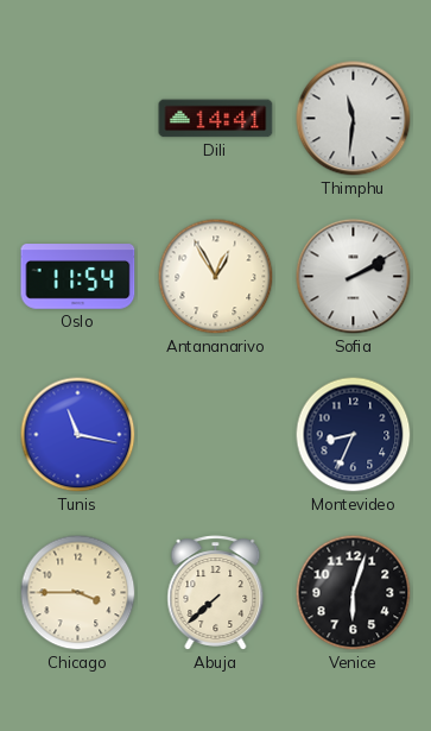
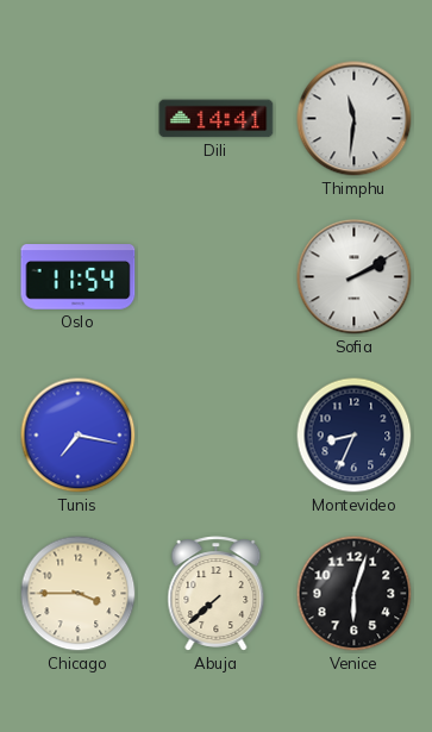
Antananarivo: 12:55 -> none (216, 277)
Tunis: 11:17 -> 7:17 (79, 436)
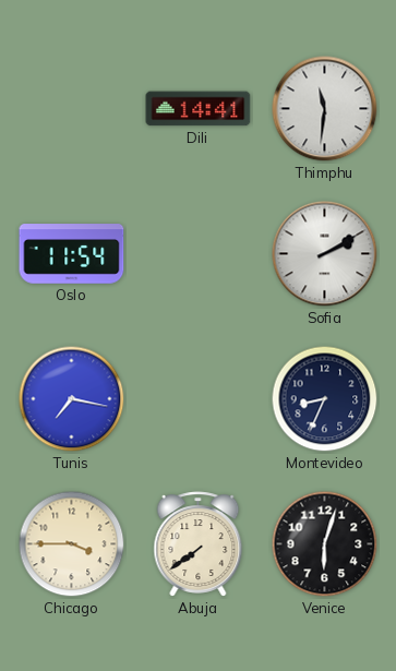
Abuja: 7:38 -> 7:39 (199, 544)
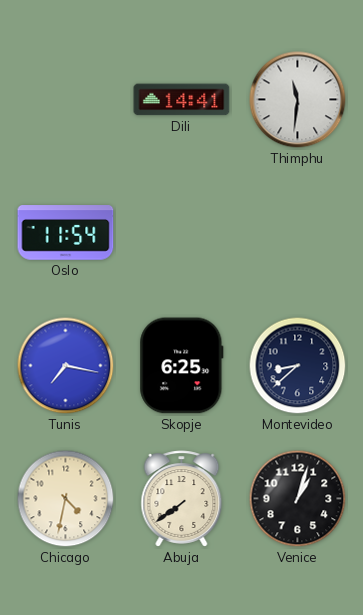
Sofia: 2:10 -> none (325, 254)
Skopje: none -> 6:25 (182, 366)
Montevideo: 8:34 -> 8:38 (298, 366)
Chicago: 3:45 -> 4:32 (66, 499)
Venice: 6:03 -> 1:03 (298, 499)
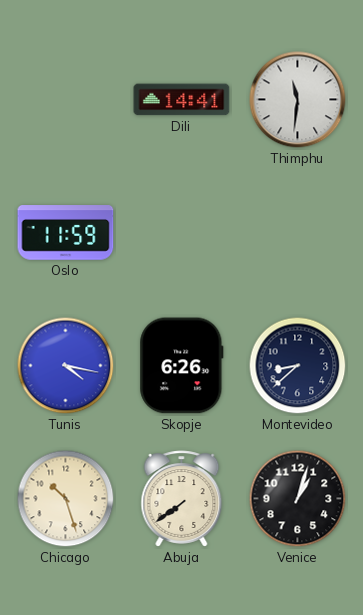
Oslo: 11:54 -> 11:59 (66, 233)
Tunis: 7:17 -> 4:17 (66, 366)
Skopje: 6:25 -> 6:26 (182, 366)
Chicago: 4:32 -> 10:27 (66, 499)
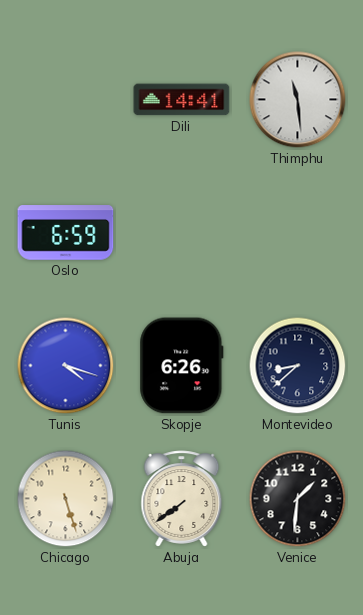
Thimphu: 11:31 -> 11:29 (298, 100)
Oslo: 11:59 -> 6:59 (66, 233)
Tunis: 4:17 -> 4:18 (66, 366)
Chicago: 10:27 -> 5:27 (66, 499)
Venice: 1:03 -> 1:31 (298, 499)
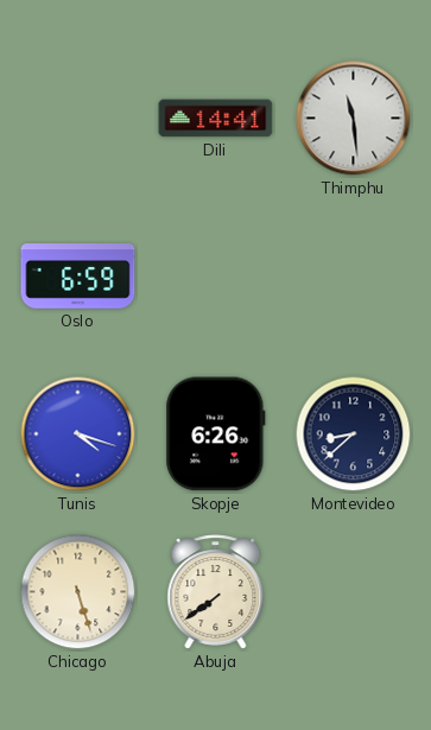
Venice: 1:31 -> none (298, 499)
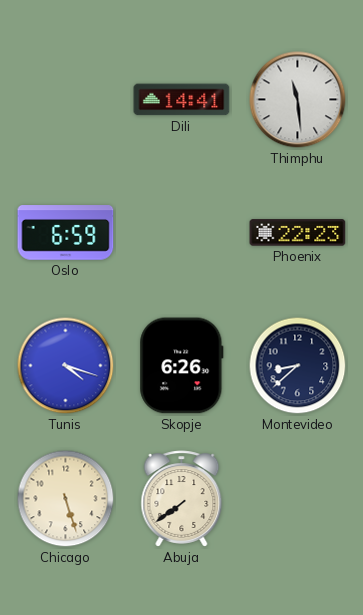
Phoenix: none -> 22:23 (298, 233)
